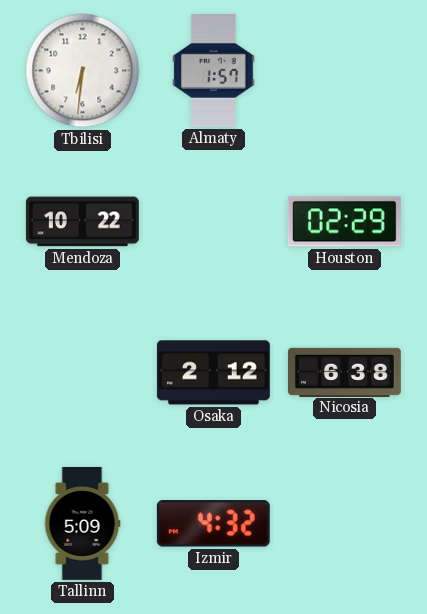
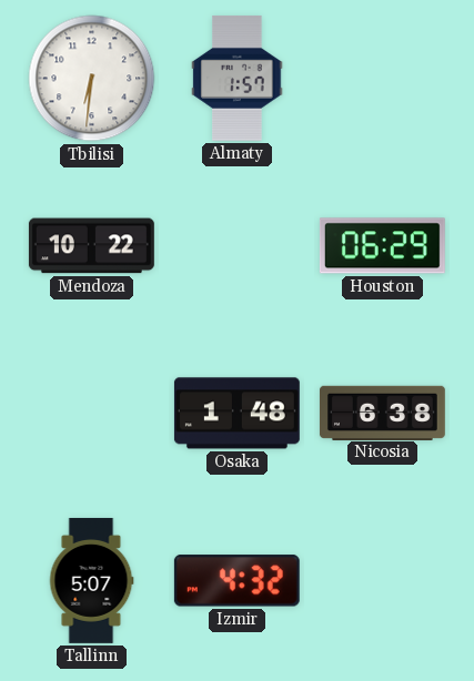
Houston: 02:29 -> 06:29 (382, 246)
Osaka: 2:12 -> 1:48 (236, 414)
Tallinn: 5:09 -> 5:07 (91, 580)
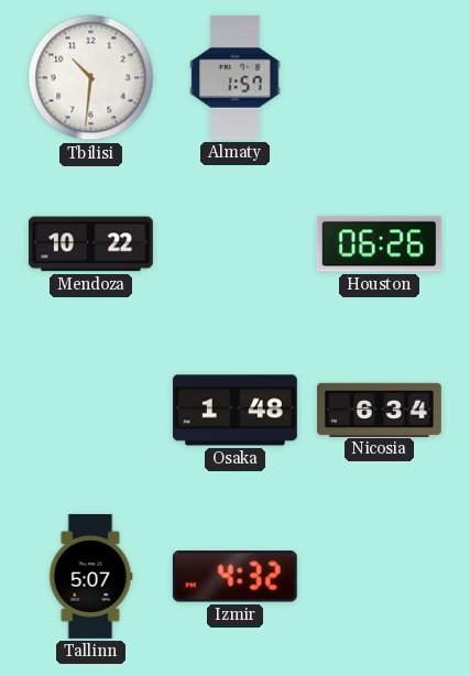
Tbilisi: 6:31 -> 10:31 (91, 78)
Houston: 06:29 -> 06:26 (379, 244)
Nicosia: 6:38 -> 6:34 (379, 410)
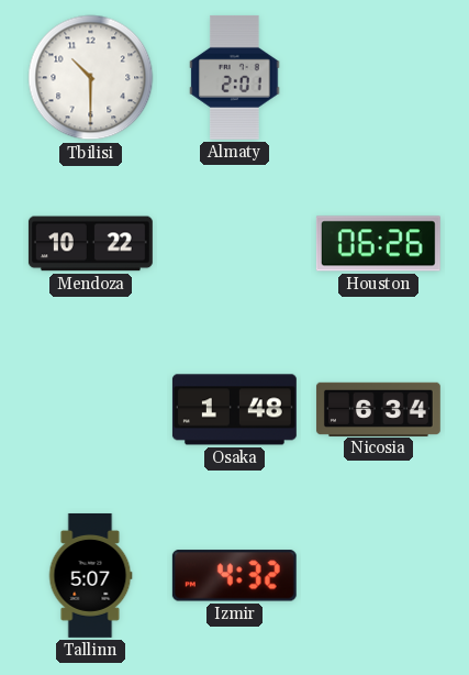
Tbilisi: 10:31 -> 10:30 (91, 78)
Almaty: 1:57 -> 2:01 (235, 77)
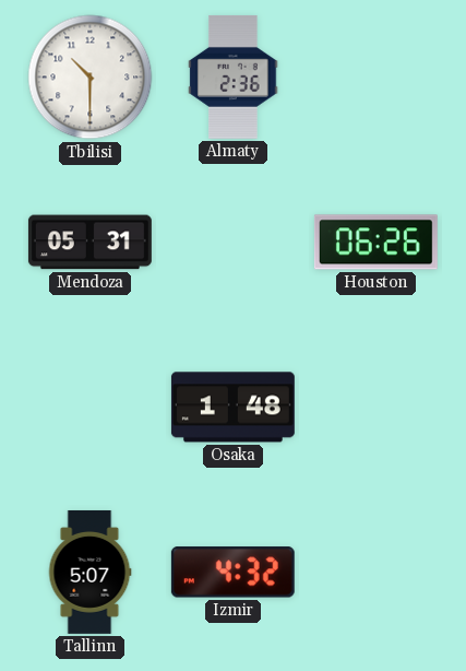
Almaty: 2:01 -> 2:36 (234, 76)
Mendoza: 10:22 -> 05:31 (89, 243)
Nicosia: 6:34 -> none (378, 409)
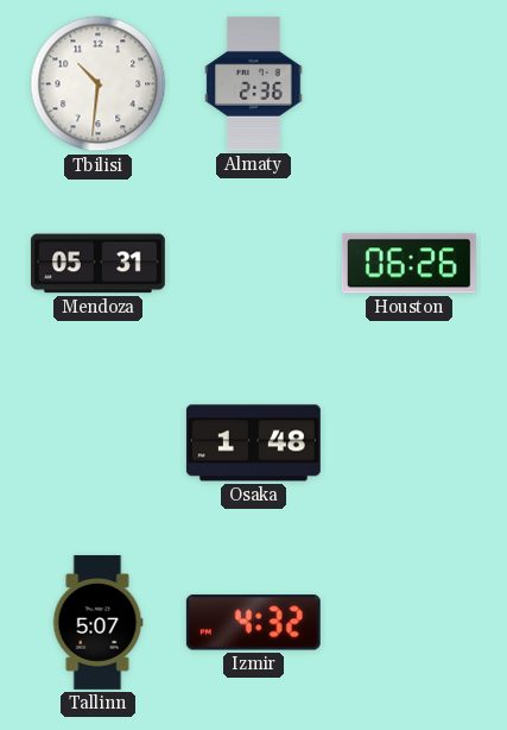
Tbilisi: 10:30 -> 10:31 (99, 84)
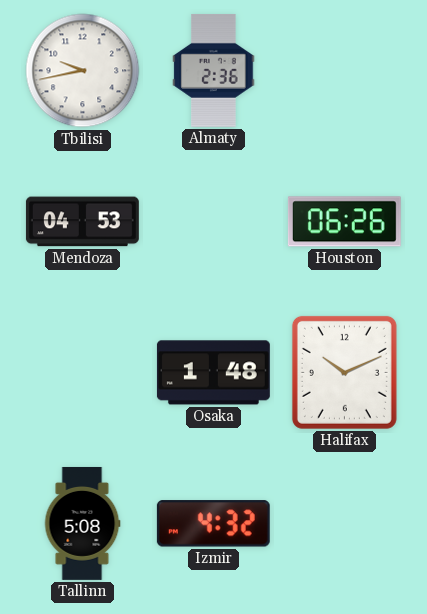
Tbilisi: 10:31 -> 9:43 (83, 71)
Mendoza: 05:31 -> 04:53 (82, 222)
Halifax: none -> 10:11 (344, 372)
Tallinn: 5:07 -> 5:08 (82, 523)
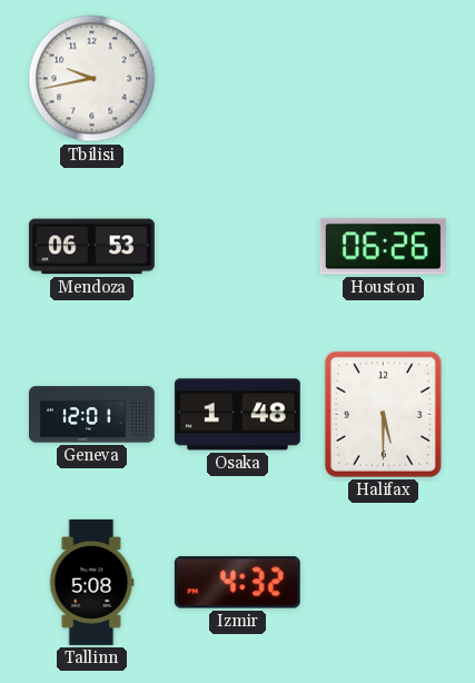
Almaty: 2:36 -> none (214, 70)
Mendoza: 04:53 -> 06:53 (91, 247)
Geneva: none -> 12:01 (91, 415)
Halifax: 10:11 -> 5:30 (383, 414)
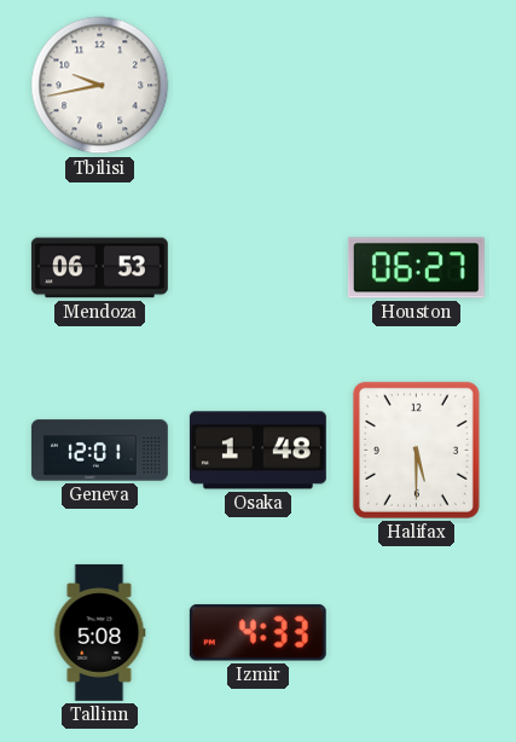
Houston: 06:26 -> 06:27 (416, 268)
Izmir: 4:32 -> 4:33 (257, 633)
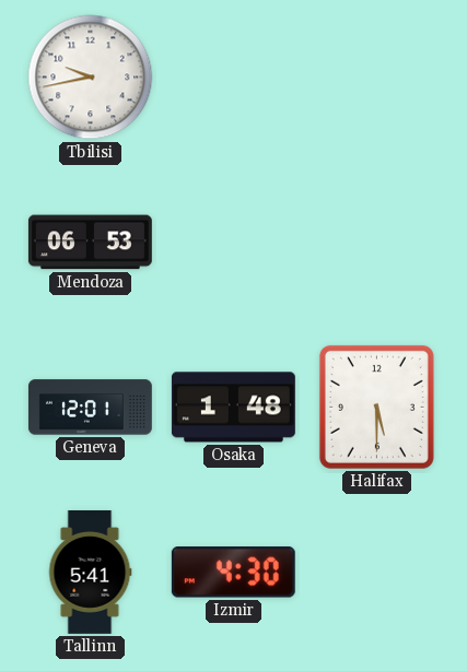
Houston: 06:27 -> none (416, 268)
Tallinn: 5:08 -> 5:41 (90, 572)
Izmir: 4:33 -> 4:30 (233, 573)
